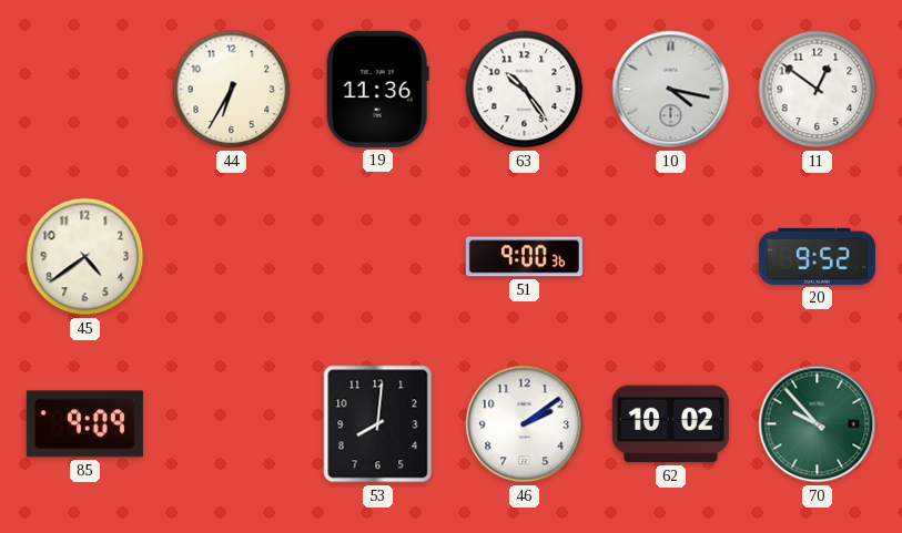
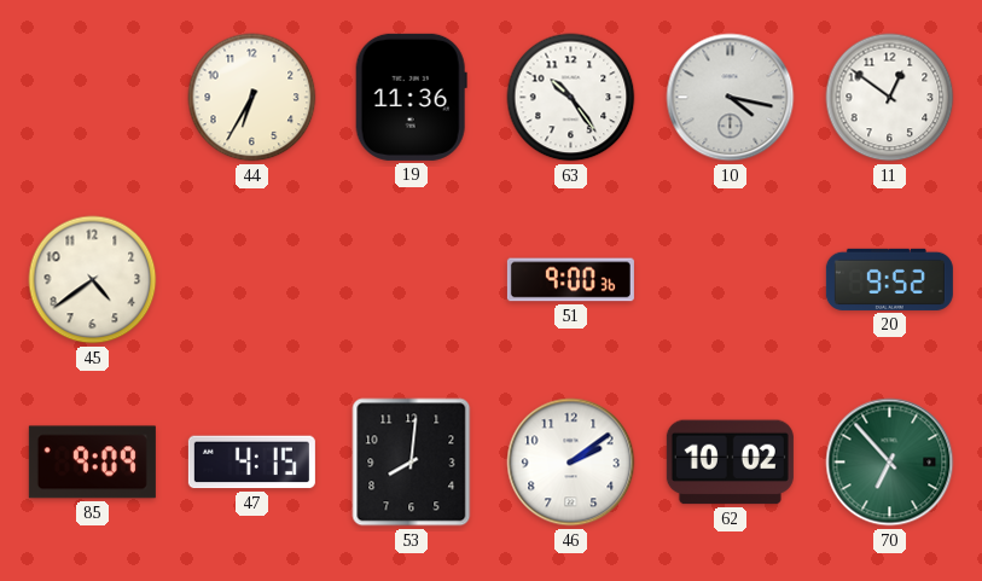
47: none -> 4:15 (251, 463)
70: 9:53 -> 6:53 (890, 463)
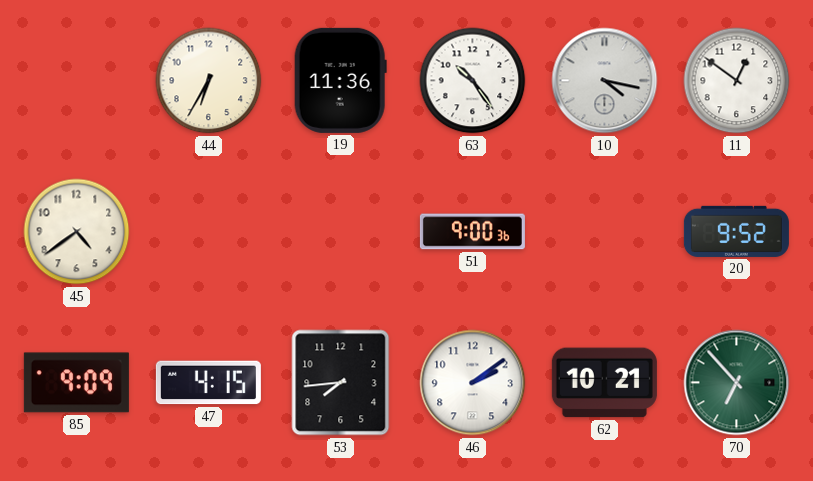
53: 8:01 -> 7:44 (341, 383)
62: 10:02 -> 10:21 (604, 383)
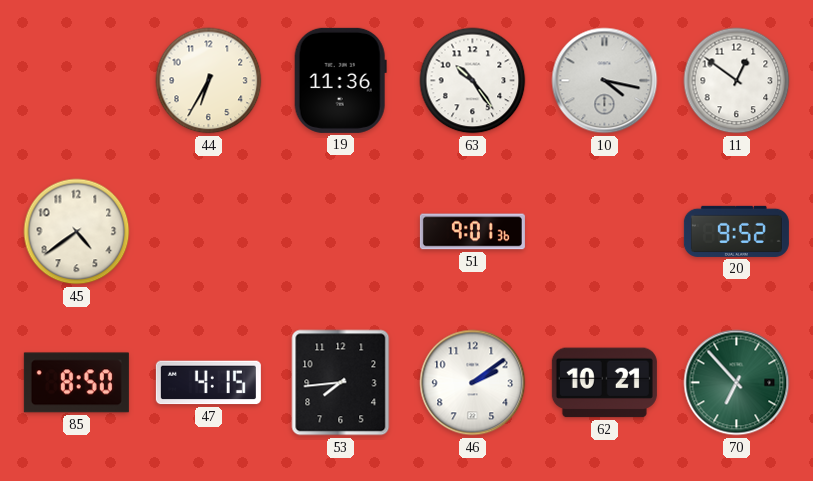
51: 9:00 -> 9:01 (472, 232)
85: 9:09 -> 8:50 (76, 383)
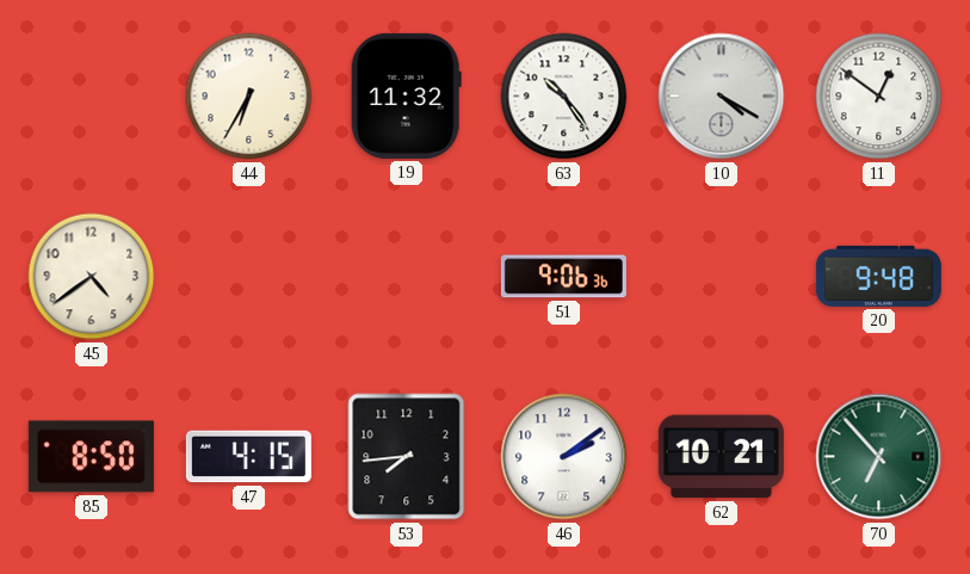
19: 11:36 -> 11:32 (406, 95)
10: 4:17 -> 4:20 (722, 97)
51: 9:01 -> 9:06 (563, 277)
20: 9:52 -> 9:48 (878, 276)
